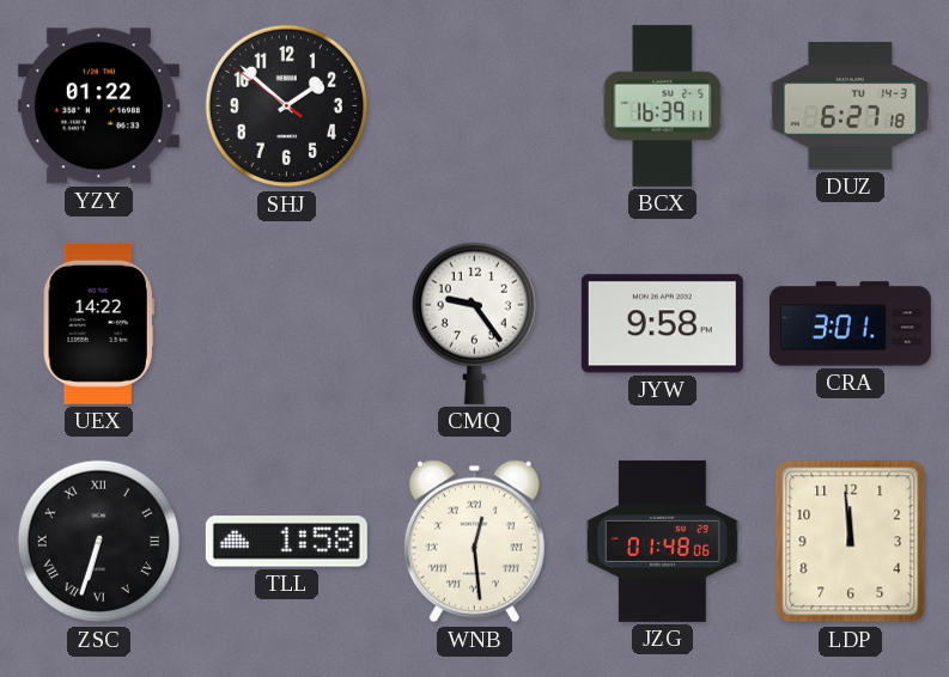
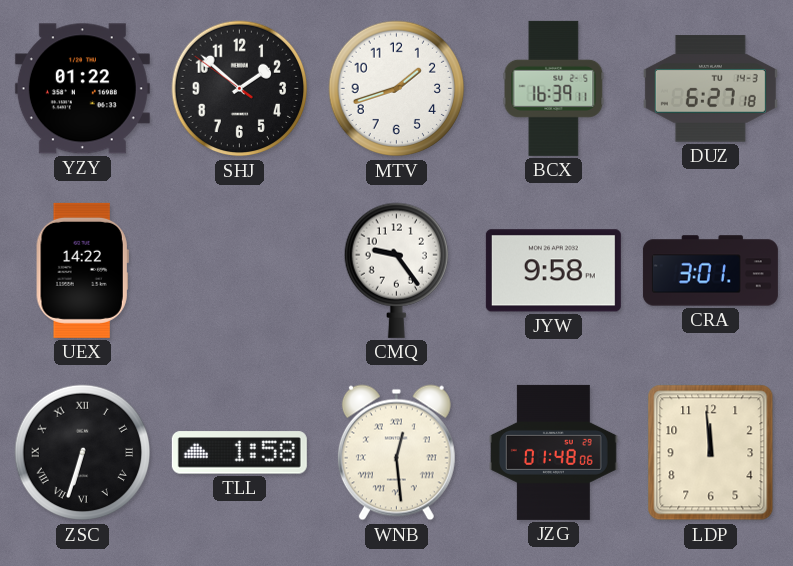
MTV: none -> 1:42 (397, 89)
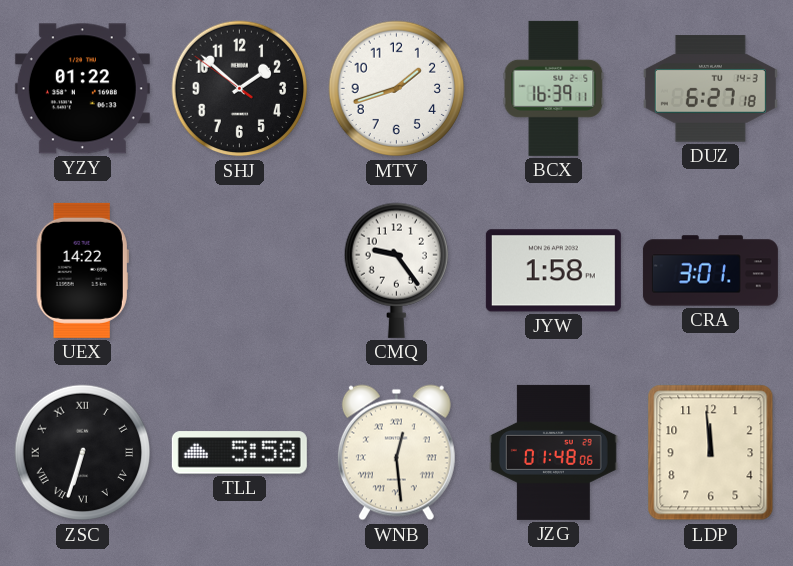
JYW: 9:58 -> 1:58 (553, 271)
TLL: 1:58 -> 5:58 (239, 453)
